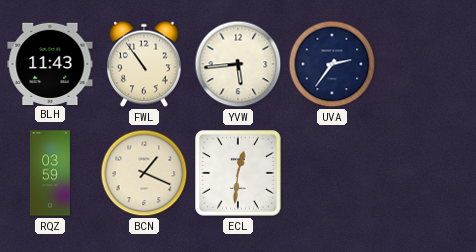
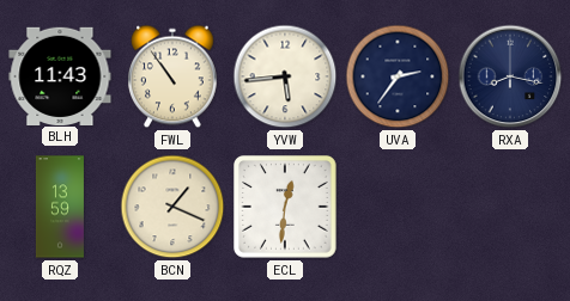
RXA: none -> 8:17 (510, 76)
RQZ: 03:59 -> 13:59 (60, 207)
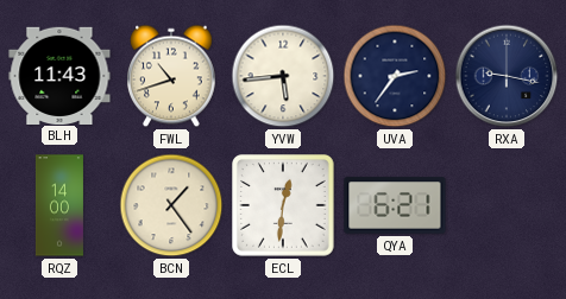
FWL: 10:54 -> 10:42 (172, 76)
RXA: 8:17 -> 9:17 (507, 76)
RQZ: 13:59 -> 14:00 (59, 205)
BCN: 1:19 -> 1:24 (171, 205)
QYA: none -> 6:21 (395, 205)
